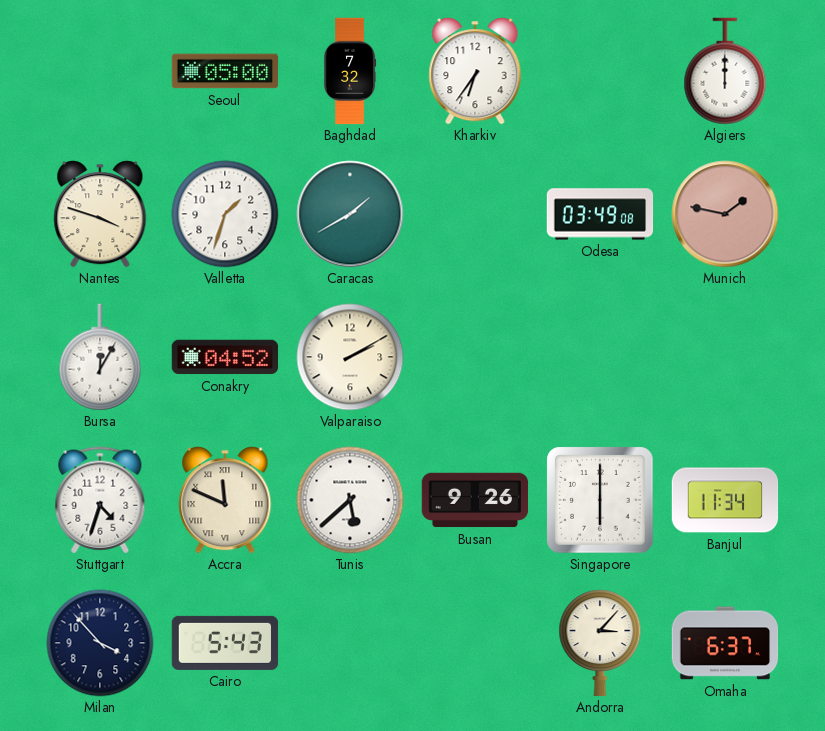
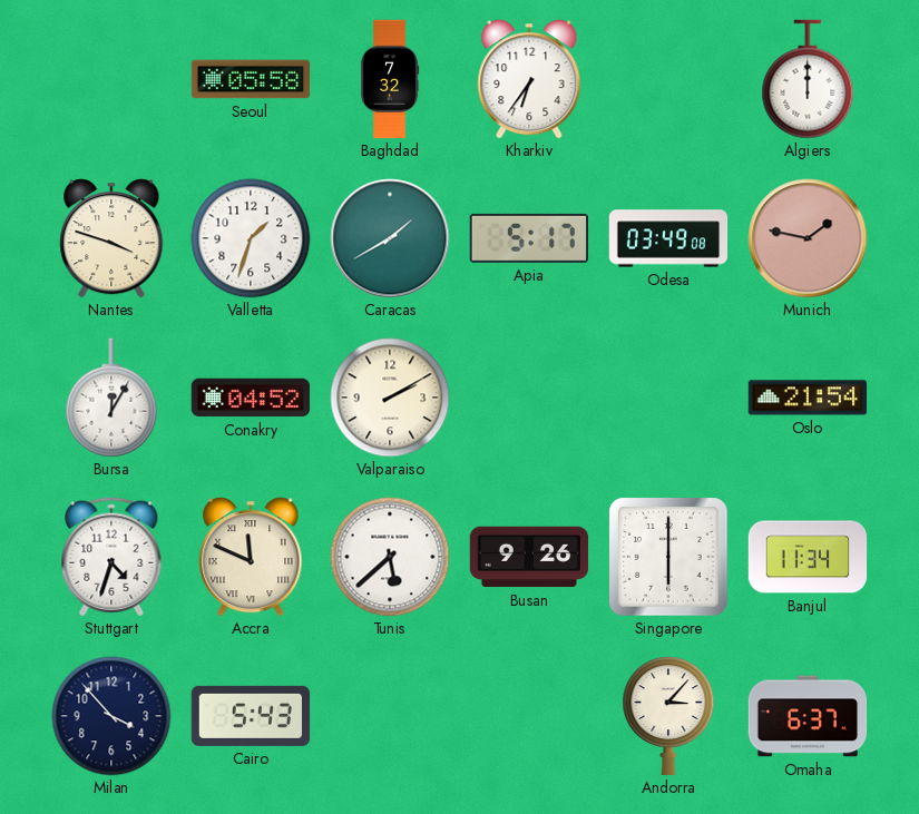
Seoul: 05:00 -> 05:58 (251, 79)
Apia: none -> 5:17 (528, 238)
Oslo: none -> 21:54 (808, 398)
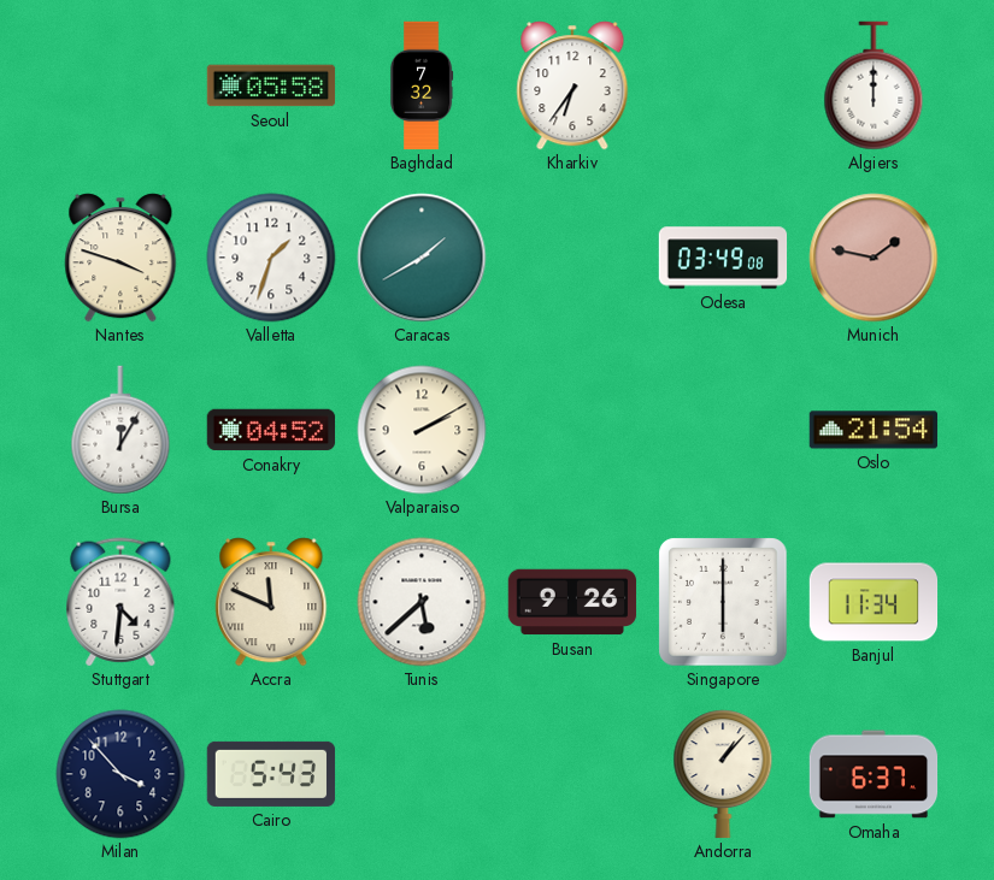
Apia: 5:17 -> none (528, 238)
Stuttgart: 4:33 -> 4:31 (120, 602)
Andorra: 3:07 -> 1:07 (723, 774)
